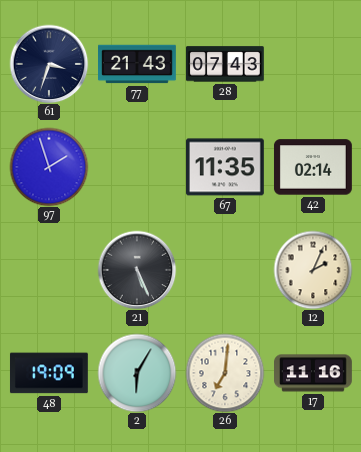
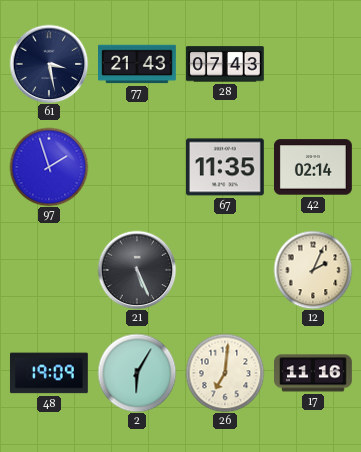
61: 3:33 -> 3:28 (49, 64)
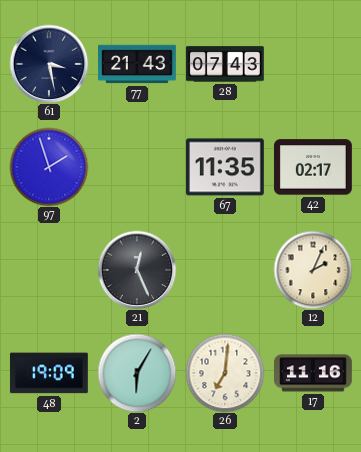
42: 02:14 -> 02:17 (313, 167)
21: 5:26 -> 12:26 (137, 270)
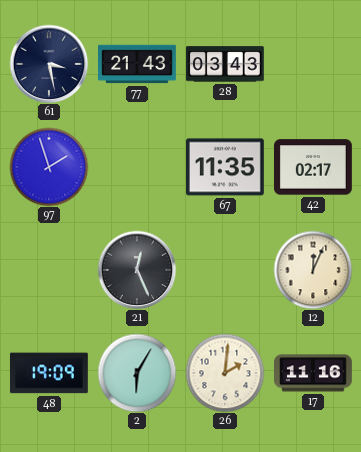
28: 07:43 -> 03:43 (225, 64)
12: 2:04 -> 12:04 (313, 270)
26: 7:01 -> 2:01 (225, 373)
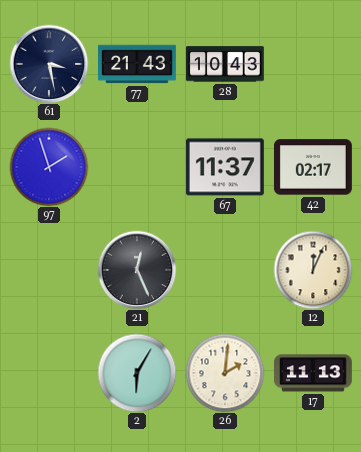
28: 03:43 -> 10:43 (225, 64)
67: 11:35 -> 11:37 (225, 167)
48: 19:09 -> none (49, 373)
17: 11:16 -> 11:13 (314, 373)
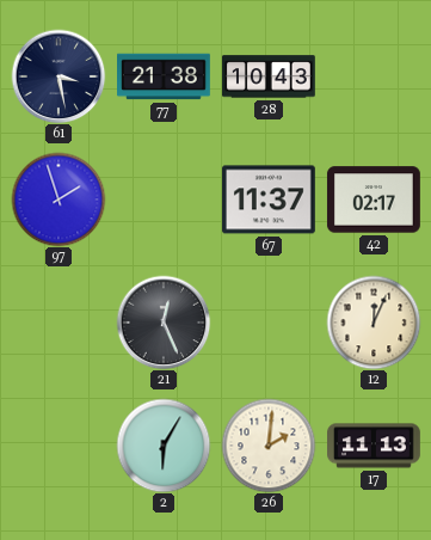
77: 21:43 -> 21:38 (165, 76)
